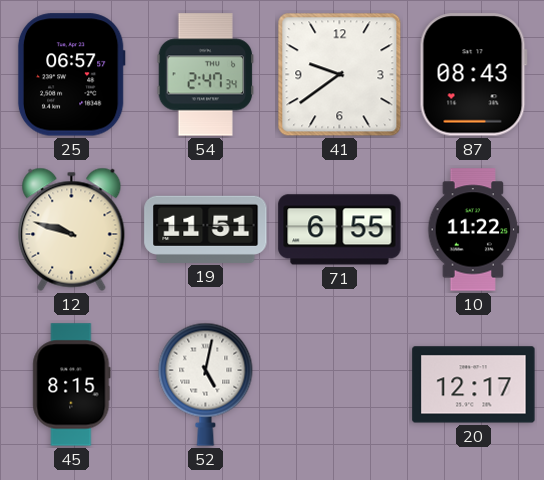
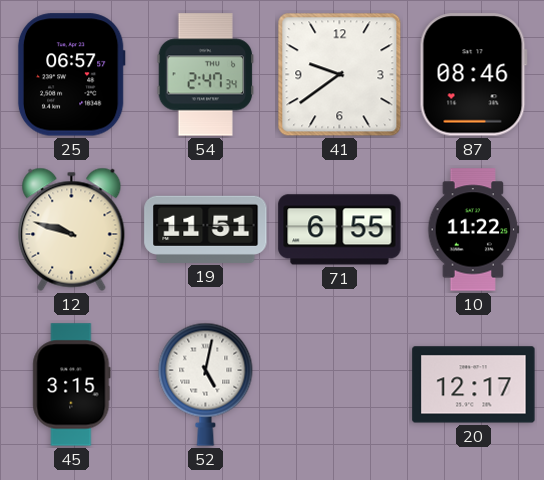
87: 08:43 -> 08:46 (473, 75)
45: 8:15 -> 3:15 (72, 385)
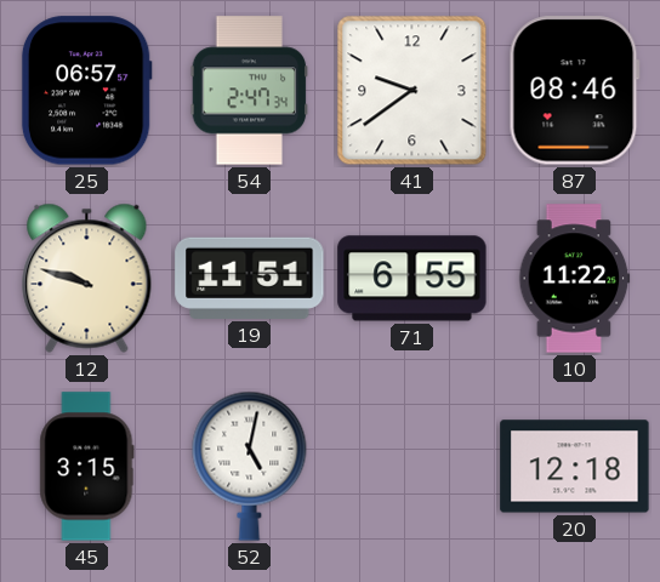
20: 12:17 -> 12:18 (575, 467)
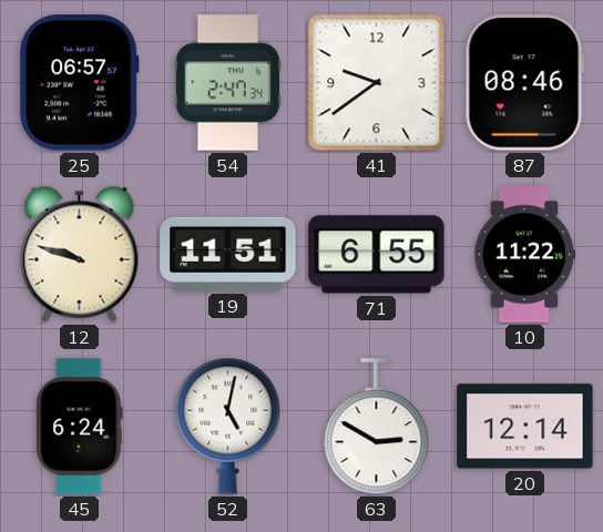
45: 3:15 -> 6:24 (80, 427)
63: none -> 2:50 (377, 427)
20: 12:18 -> 12:14 (525, 427)
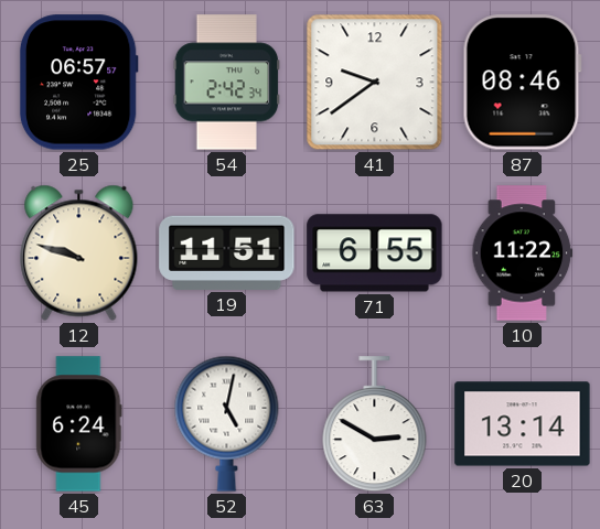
54: 2:47 -> 2:42 (227, 83)
20: 12:14 -> 13:14 (523, 424)
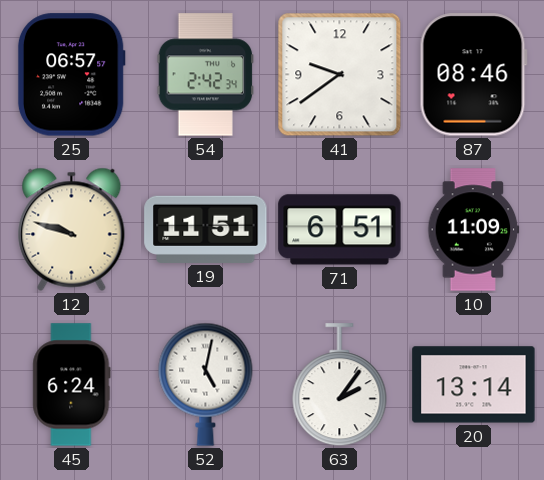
71: 6:55 -> 6:51 (340, 230)
10: 11:22 -> 11:09 (474, 230)
63: 2:50 -> 2:06 (340, 385)
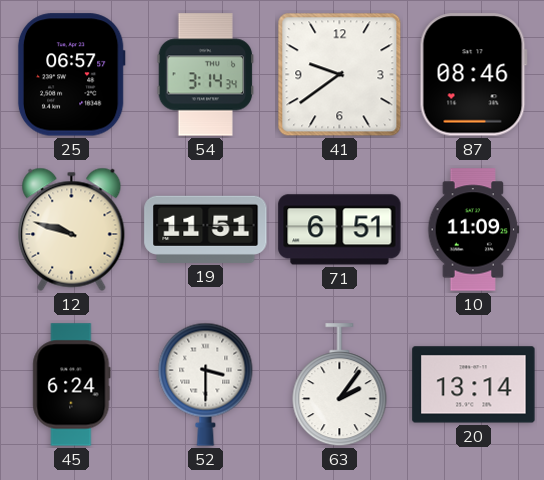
54: 2:42 -> 3:14 (206, 75)
52: 5:02 -> 3:30 (206, 384)
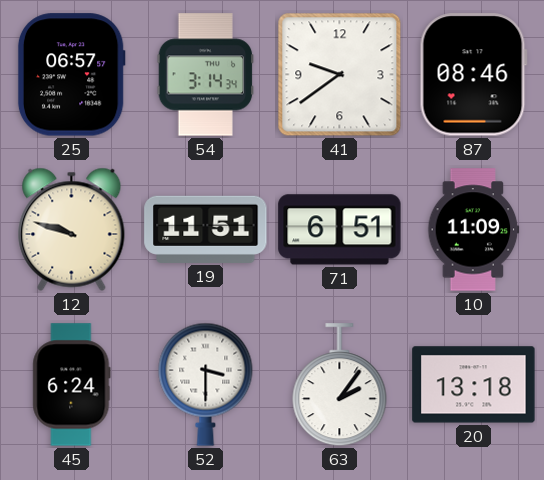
20: 13:14 -> 13:18 (474, 385)
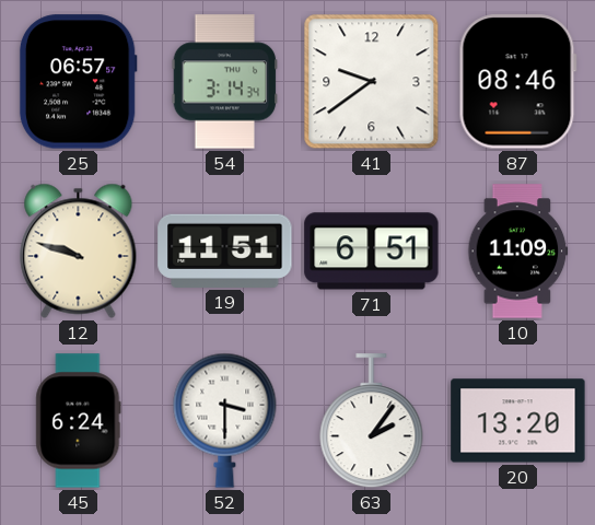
20: 13:18 -> 13:20 (518, 421)
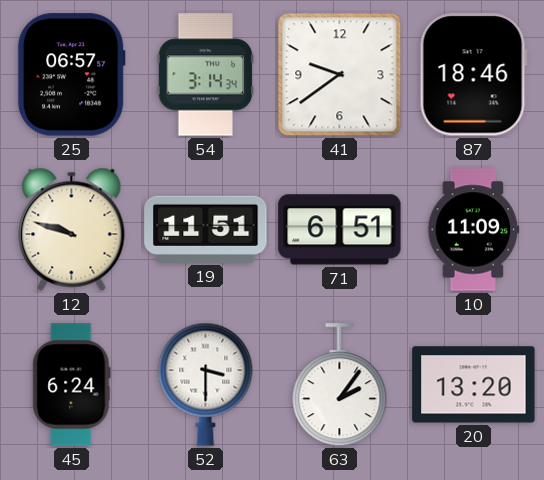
87: 08:46 -> 18:46 (473, 75)
